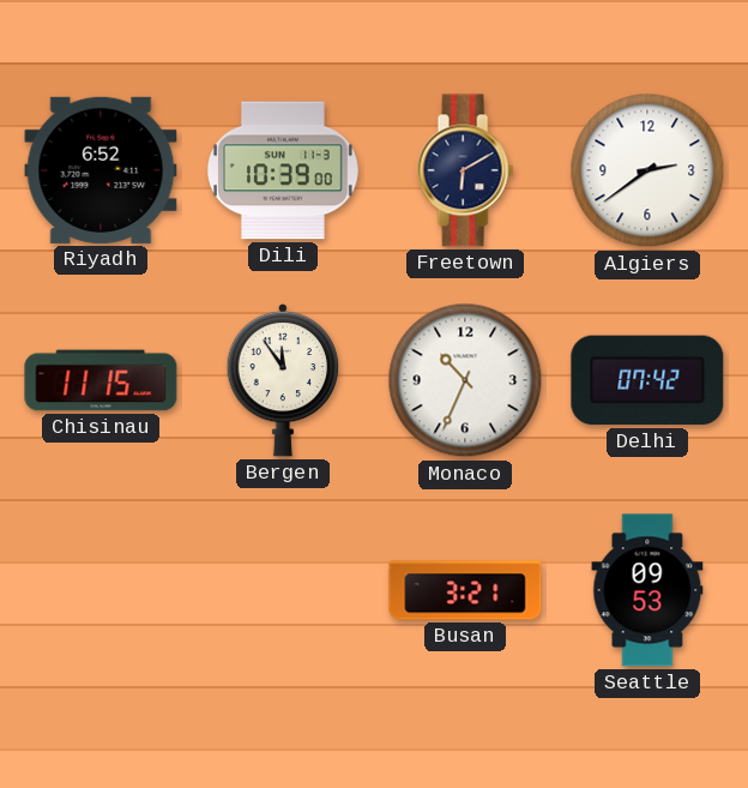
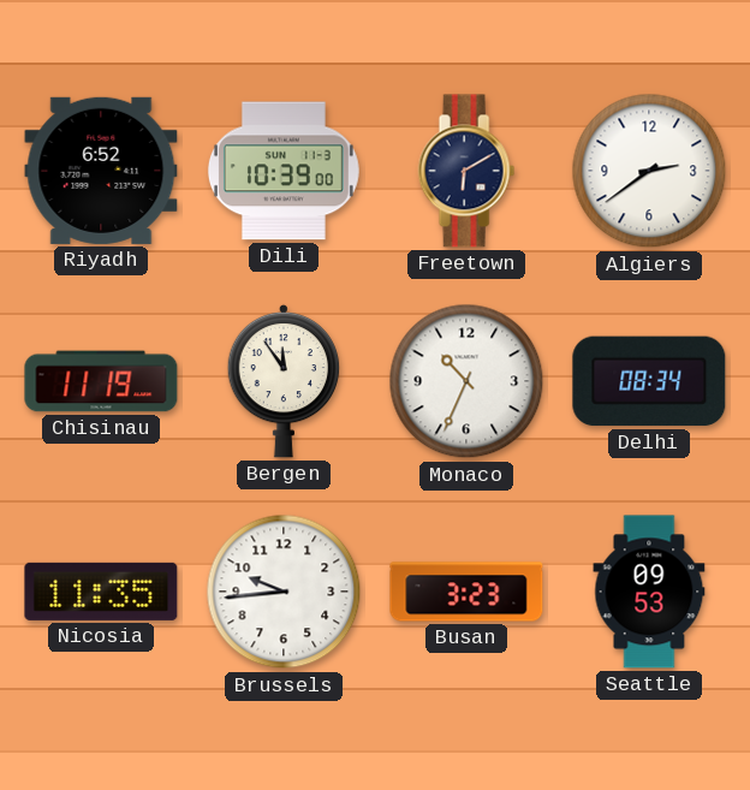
Chisinau: 11:15 -> 11:19 (101, 381)
Delhi: 07:42 -> 08:34 (649, 381)
Nicosia: none -> 11:35 (101, 592)
Brussels: none -> 9:44 (284, 592)
Busan: 3:21 -> 3:23 (466, 592)
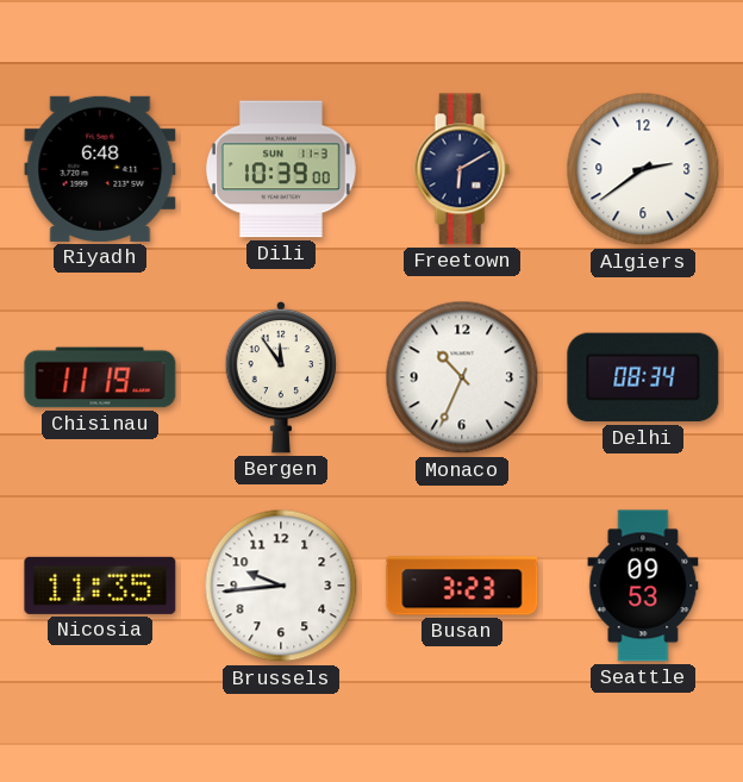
Riyadh: 6:52 -> 6:48 (100, 169)
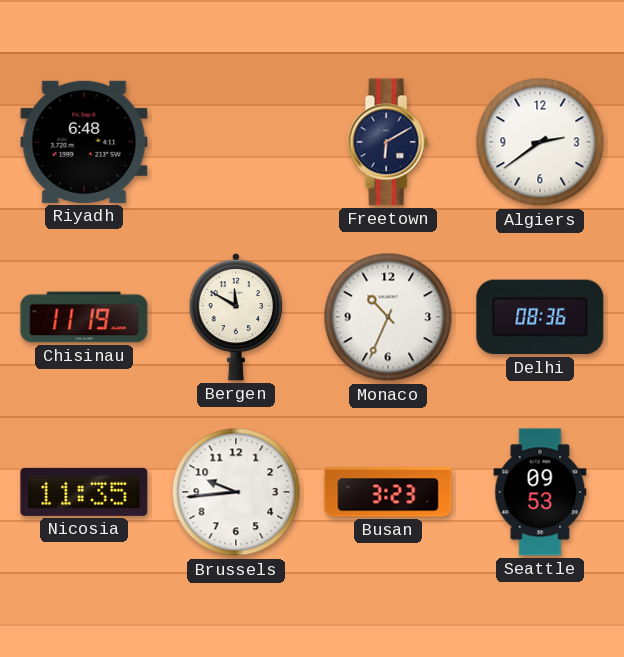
Dili: 10:39 -> none (281, 169)
Bergen: 11:54 -> 11:50 (236, 317)
Delhi: 08:34 -> 08:36 (540, 317)
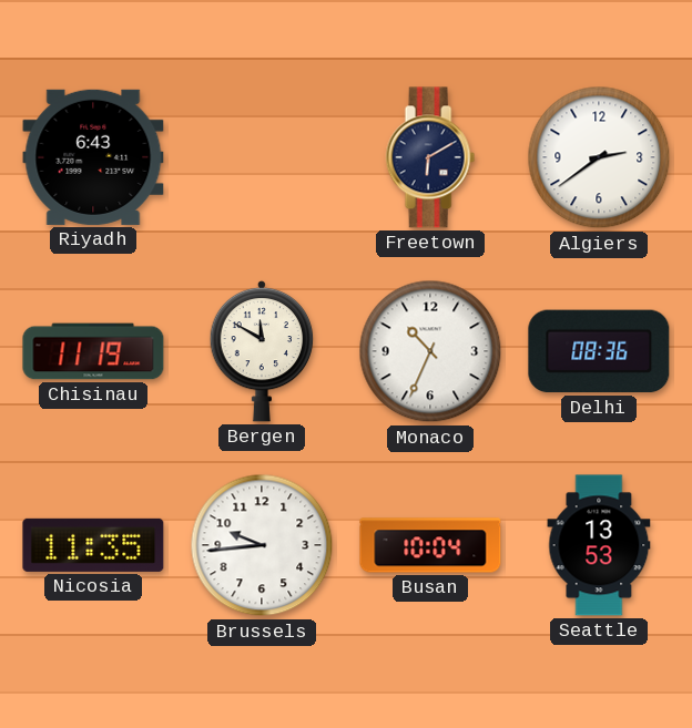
Riyadh: 6:48 -> 6:43 (93, 157)
Busan: 3:23 -> 10:04 (430, 545)
Seattle: 09:53 -> 13:53 (599, 545)
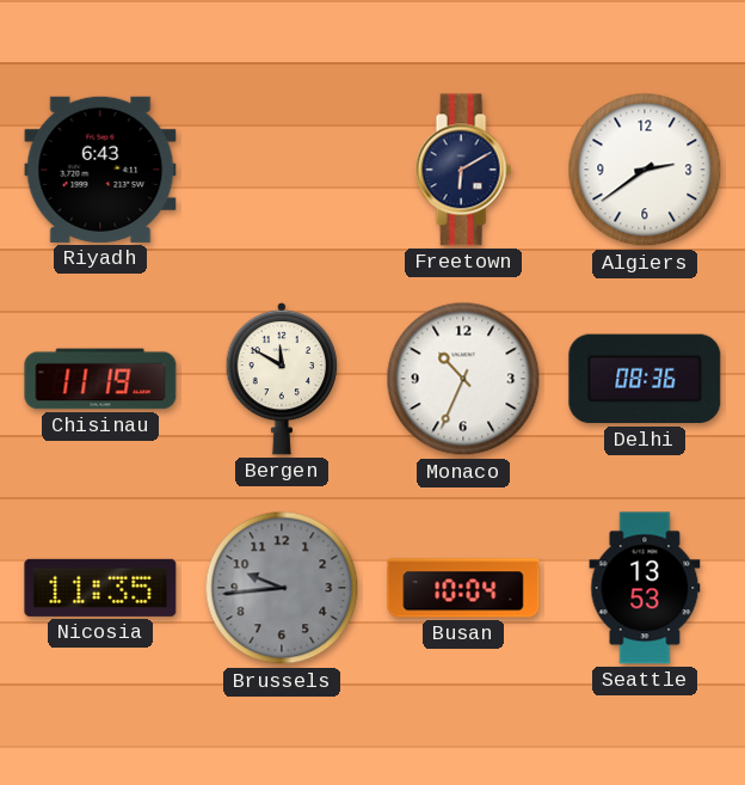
Brussels dial: white -> grey (282, 588)
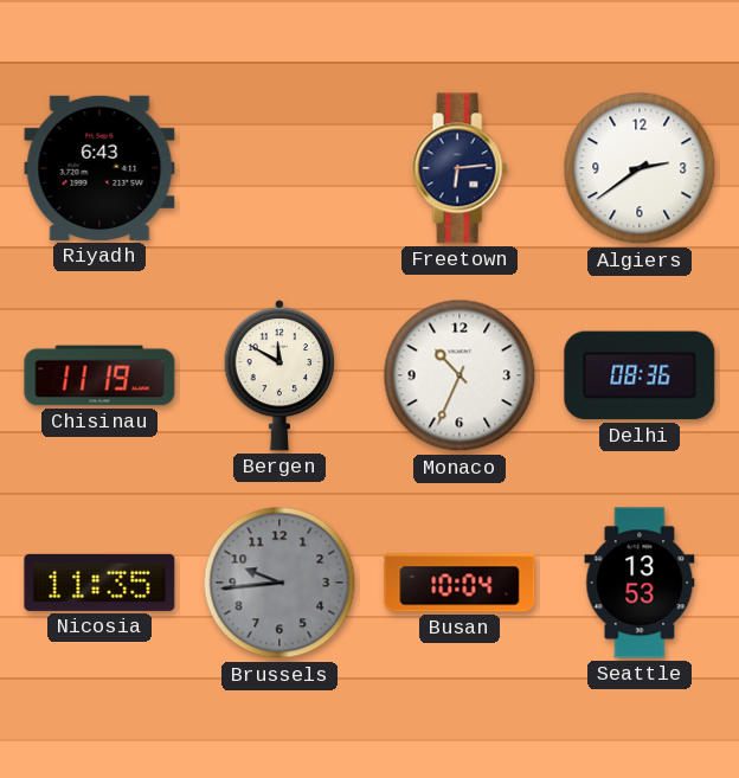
Freetown: 6:10 -> 6:14 (460, 168)
